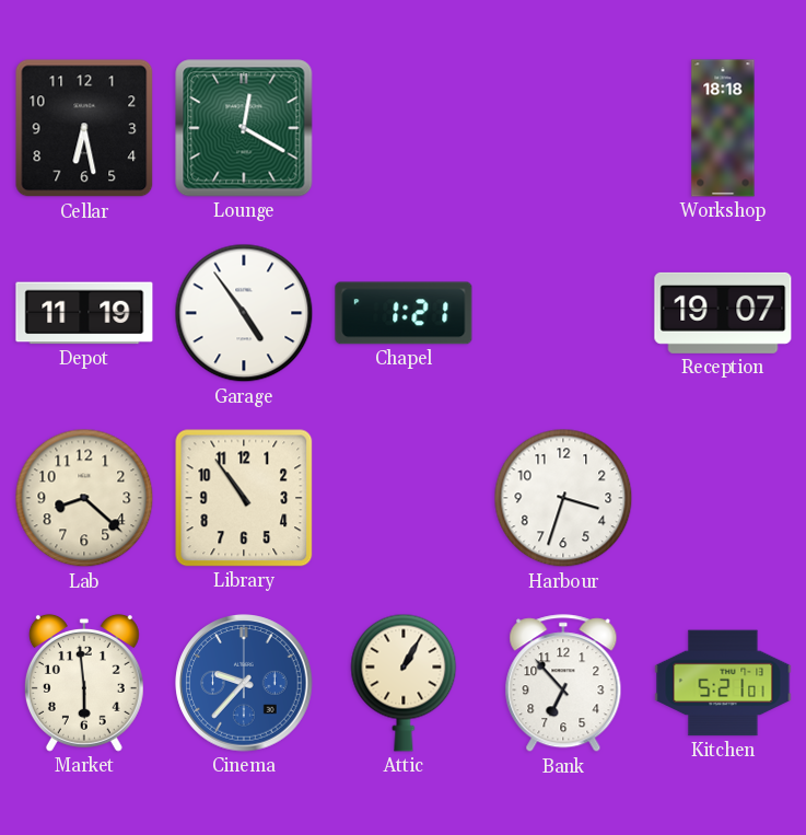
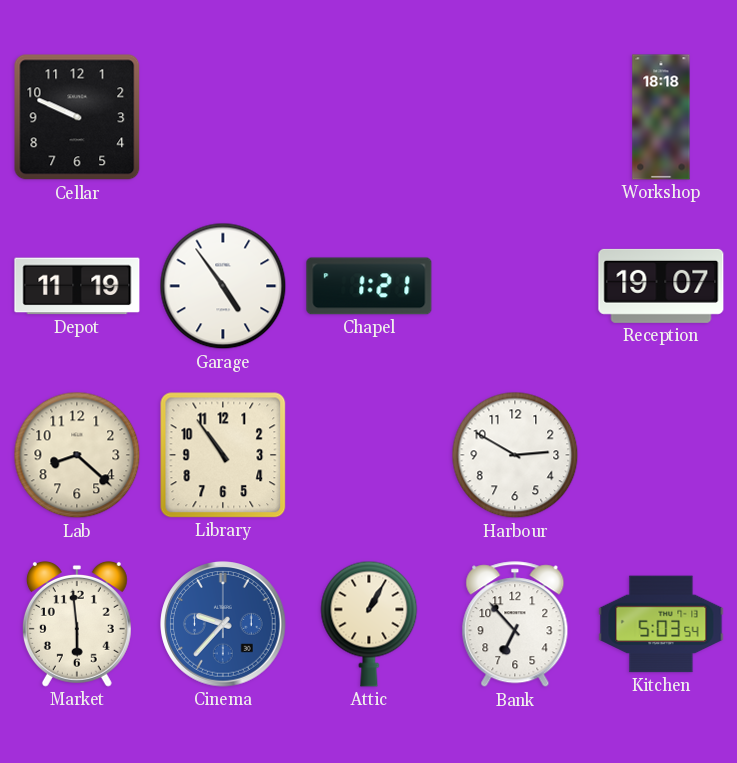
Cellar: 6:28 -> 9:49 (77, 117)
Lounge: 12:20 -> none (244, 128)
Harbour: 3:33 -> 2:50 (515, 455)
Kitchen: 5:21 -> 5:03 (661, 624)
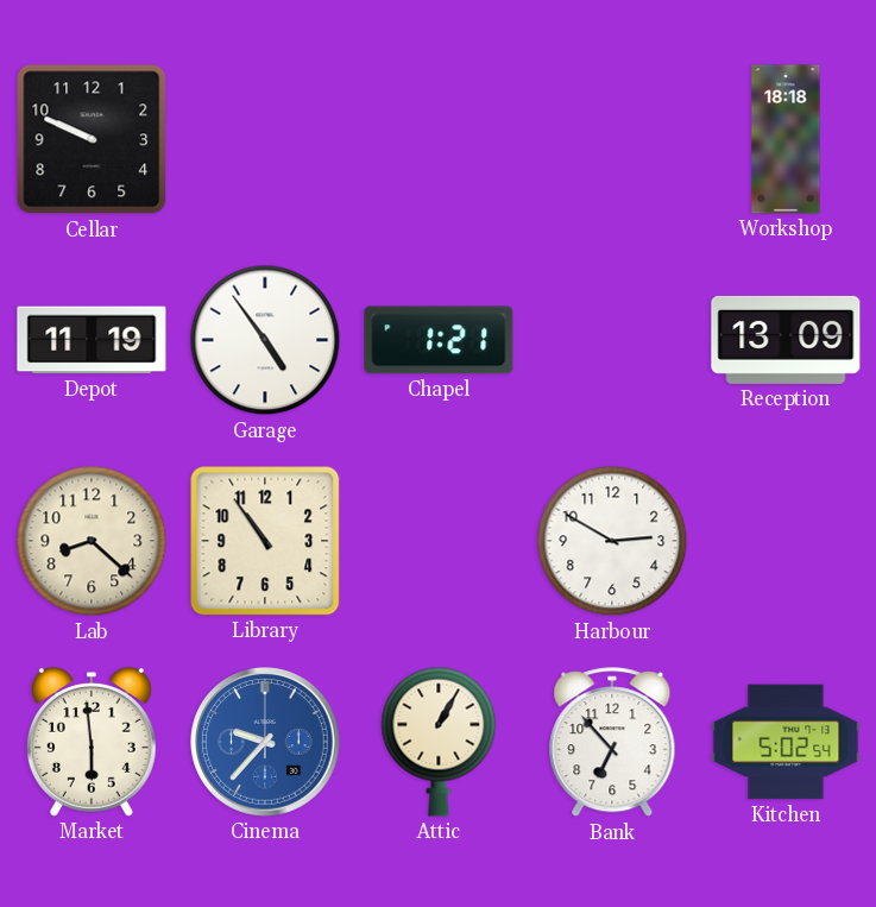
Reception: 19:07 -> 13:09 (786, 340)
Kitchen: 5:03 -> 5:02 (786, 742)
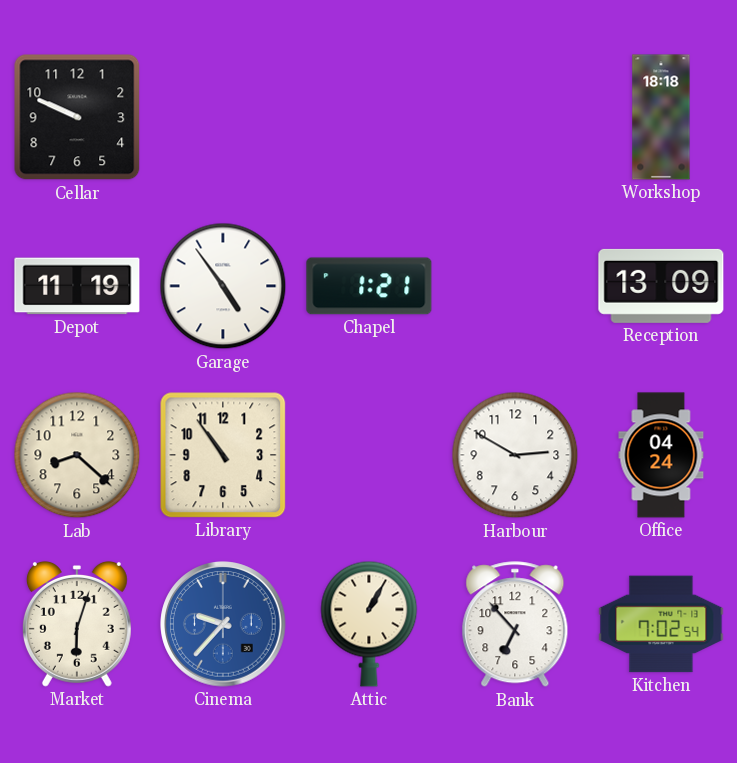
Office: none -> 04:24 (661, 455)
Market: 5:59 -> 6:03 (77, 624)
Kitchen: 5:02 -> 7:02 (661, 624)
